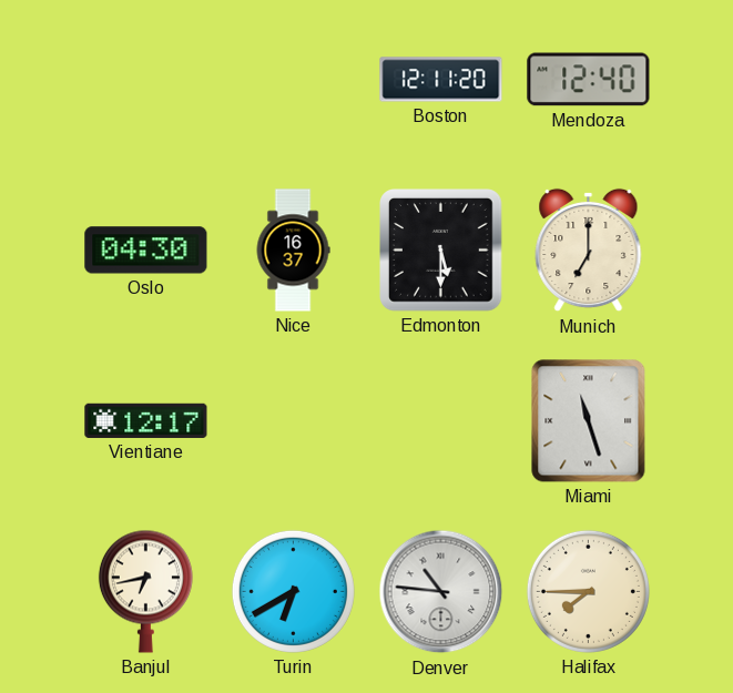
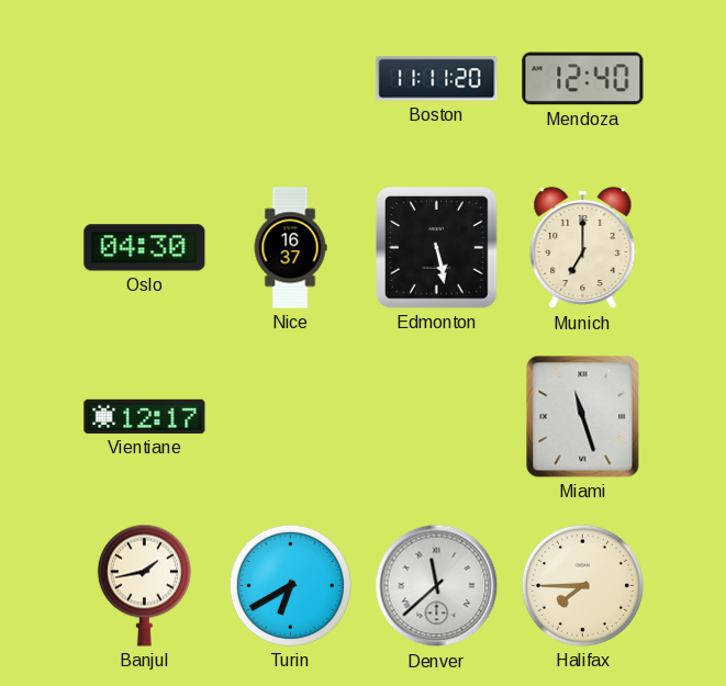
Boston: 12:11 -> 11:11 (437, 79)
Edmonton: 5:30 -> 5:28 (437, 248)
Banjul: 6:43 -> 1:43 (144, 585)
Denver: 10:46 -> 11:38 (437, 586)
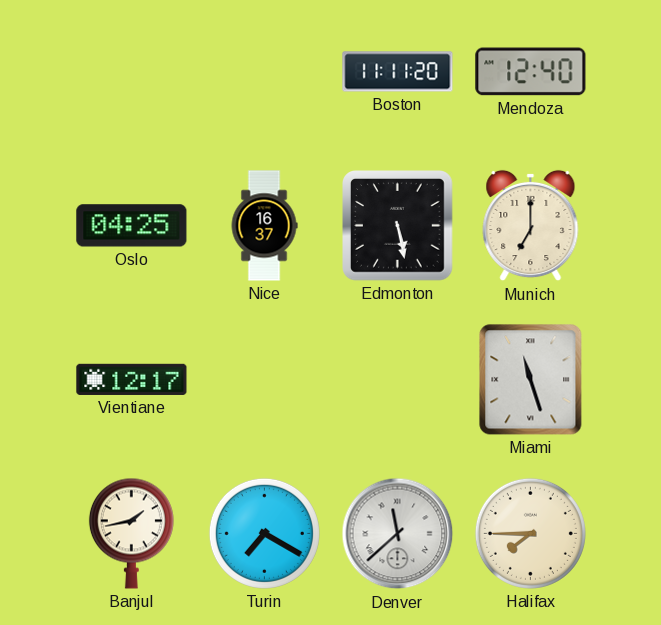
Oslo: 04:30 -> 04:25 (132, 226)
Turin: 6:40 -> 7:20 (264, 533)
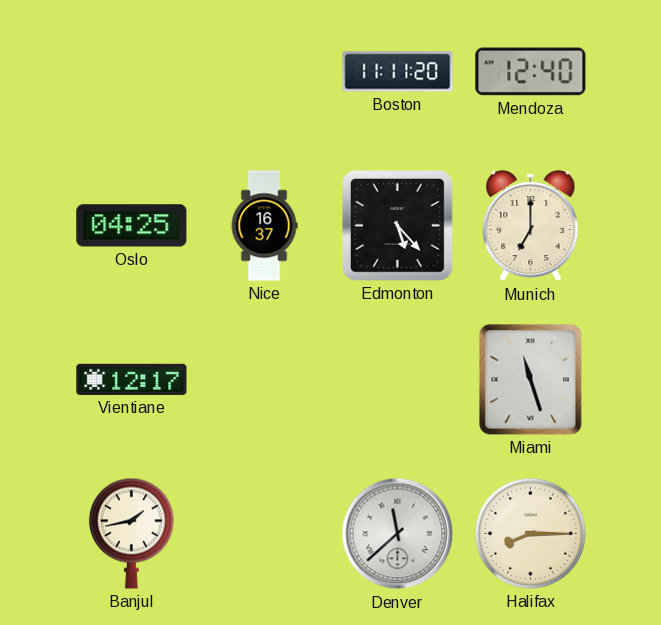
Edmonton: 5:28 -> 5:23 (398, 226)
Turin: 7:20 -> none (264, 533)
Halifax: 7:45 -> 8:15 (530, 533)
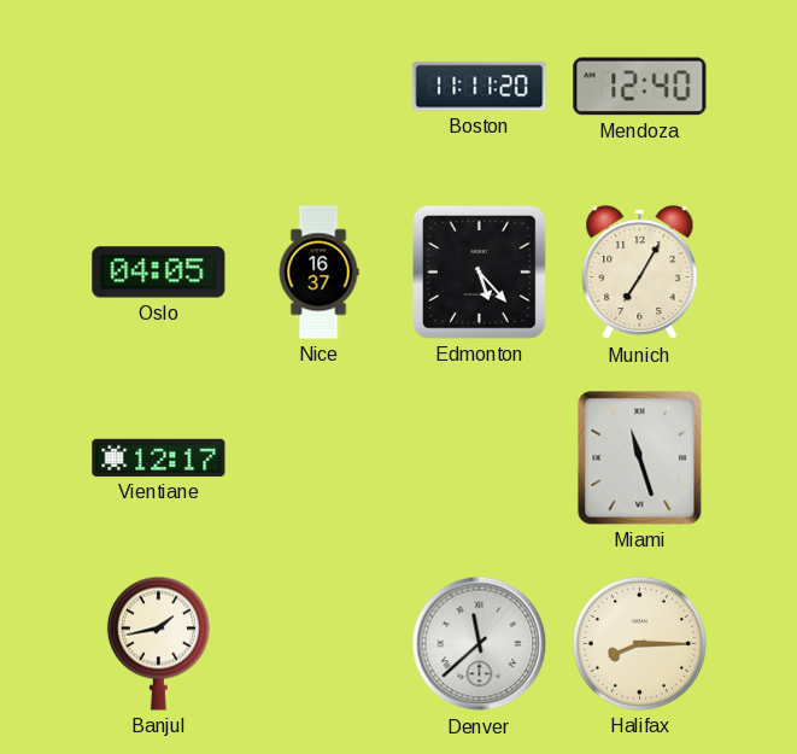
Oslo: 04:25 -> 04:05 (159, 273)
Munich: 7:00 -> 7:05 (640, 273)
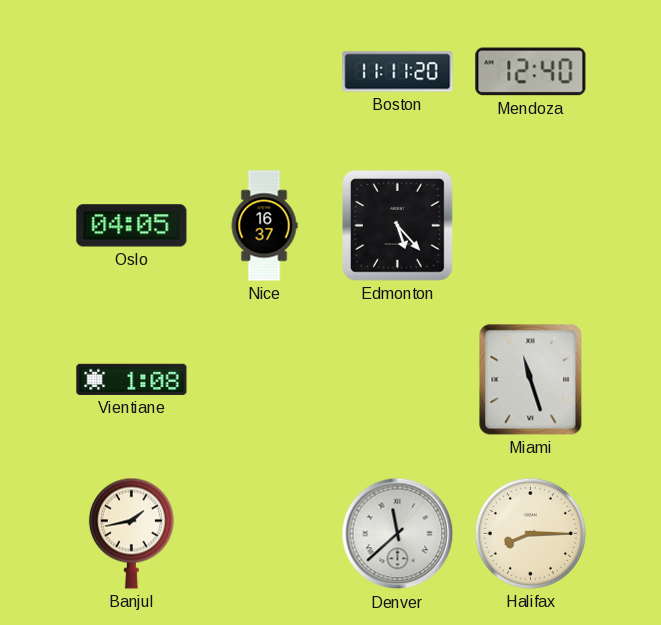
Munich: 7:05 -> none (640, 273)
Vientiane: 12:17 -> 1:08 (132, 379)
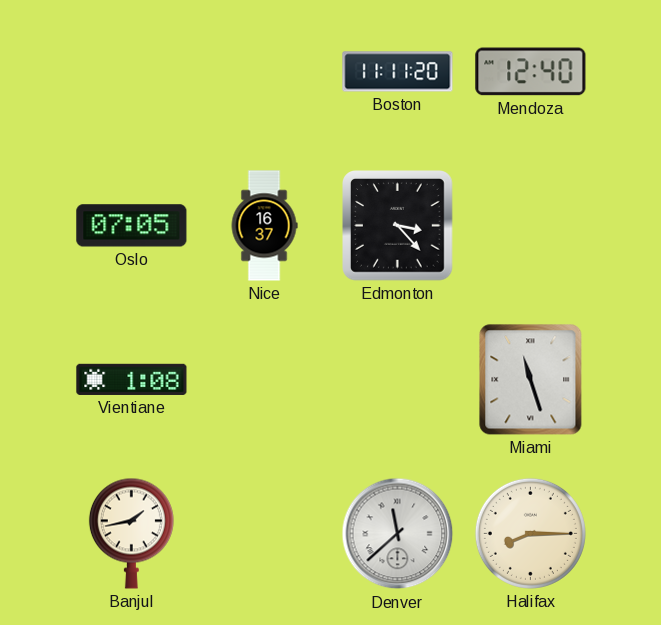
Oslo: 04:05 -> 07:05 (132, 226)
Edmonton: 5:23 -> 3:23 (398, 226)
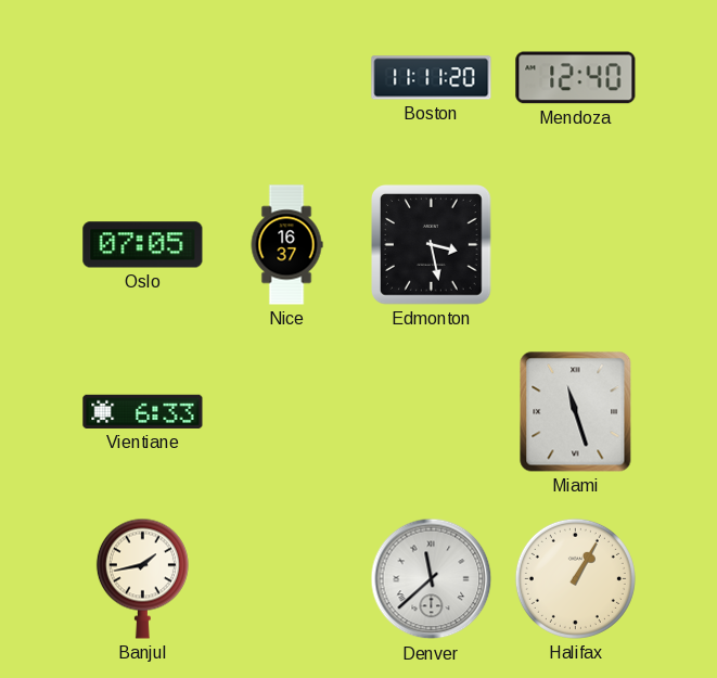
Edmonton: 3:23 -> 3:28 (432, 245)
Vientiane: 1:08 -> 6:33 (143, 411)
Halifax: 8:15 -> 1:05 (575, 578)
